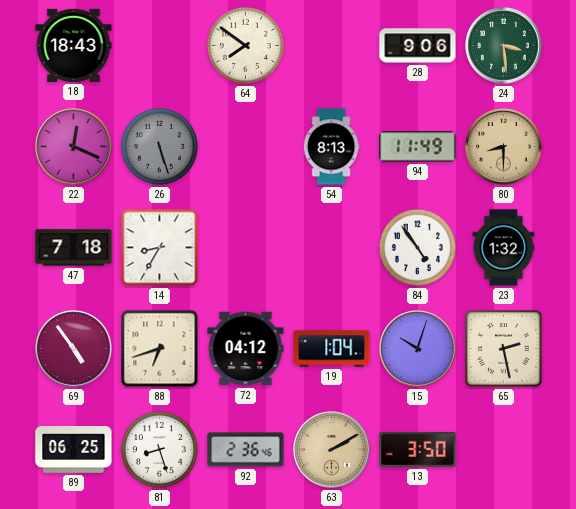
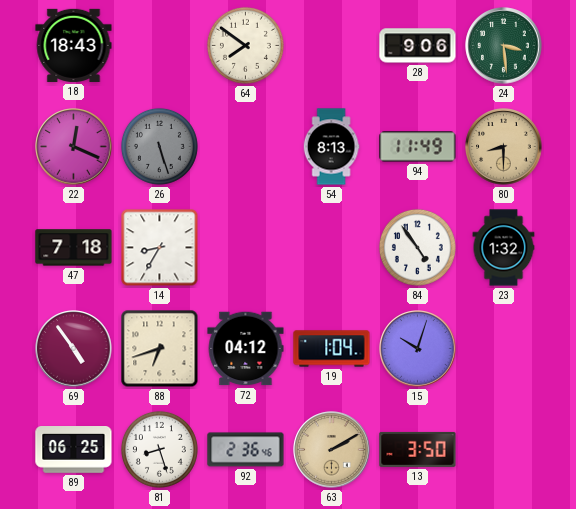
65: 2:28 -> none (504, 349)
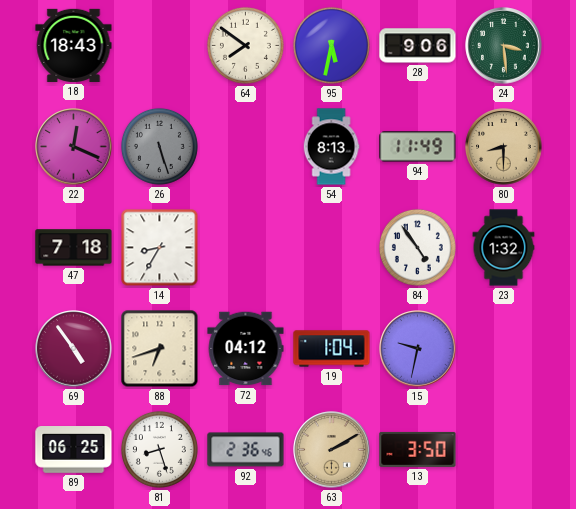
95: none -> 5:32 (331, 45)
15: 10:03 -> 9:32 (418, 349)
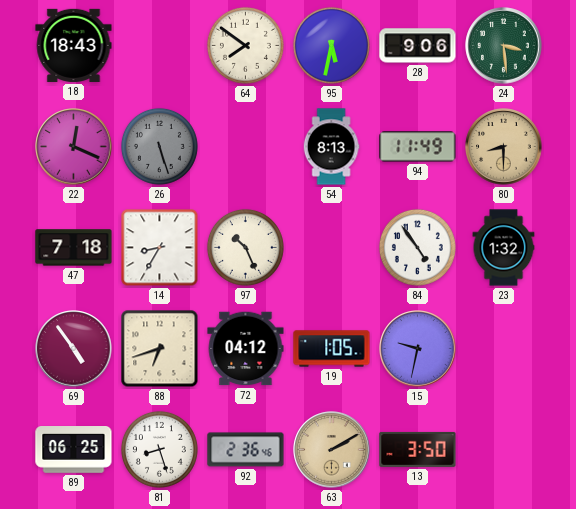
97: none -> 10:26 (245, 247)
19: 1:04 -> 1:05 (332, 349)
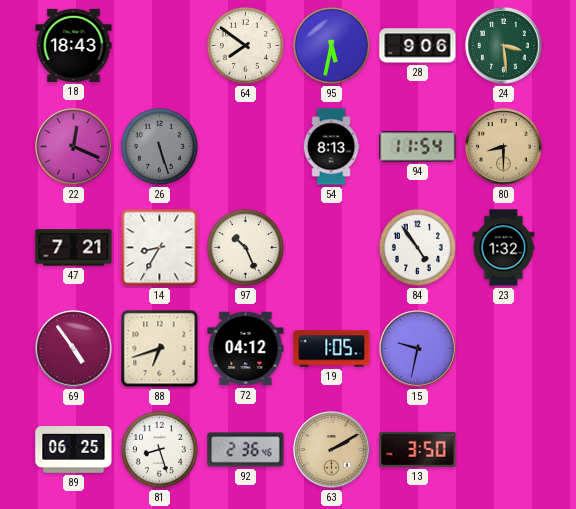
94: 11:49 -> 11:54 (418, 147)
47: 7:18 -> 7:21 (74, 248)
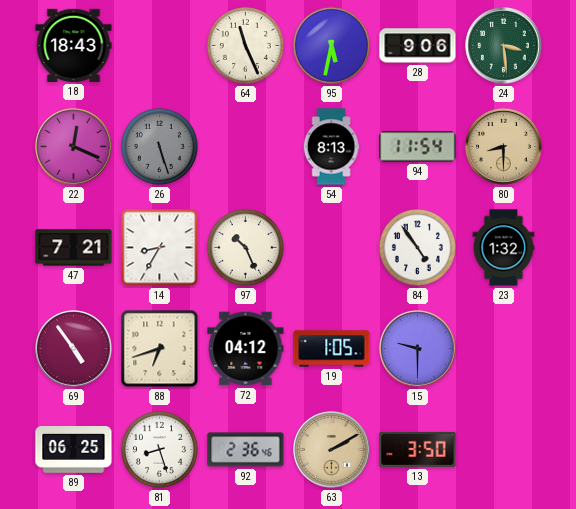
64: 7:51 -> 11:26 (245, 45)
15: 9:32 -> 9:30 (418, 349)
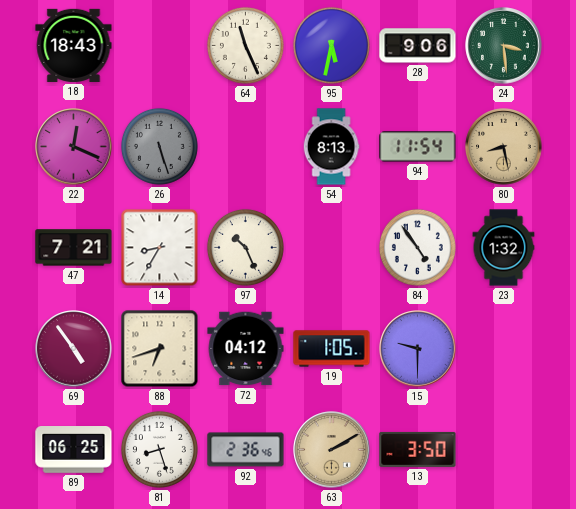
80: 8:30 -> 8:28 (504, 147)
